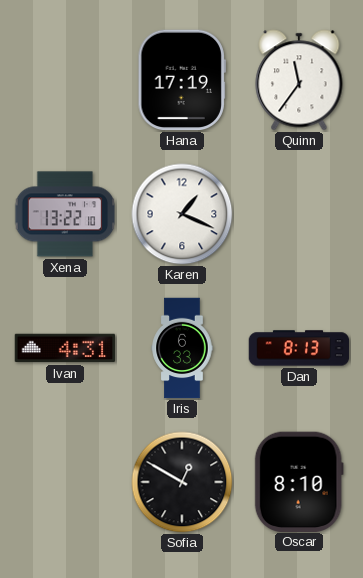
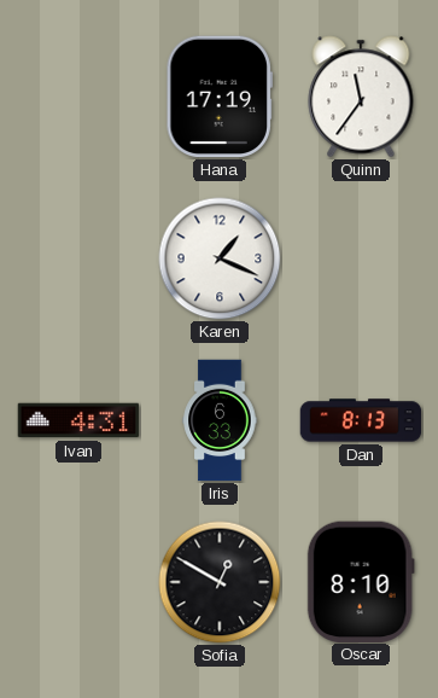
Xena: 13:22 -> none (65, 214)
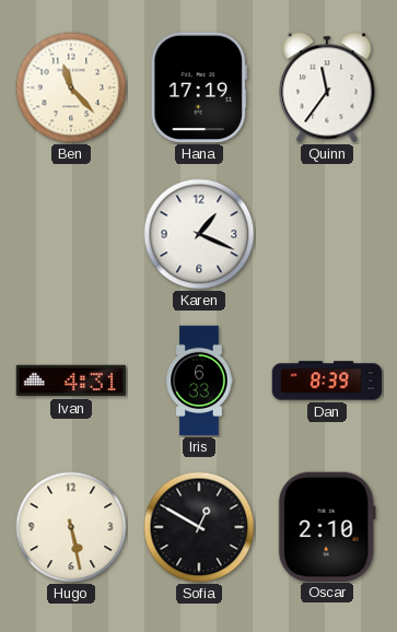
Ben: none -> 11:23 (71, 87)
Dan: 8:13 -> 8:39 (327, 381)
Hugo: none -> 5:28 (71, 527)
Oscar: 8:10 -> 2:10 (327, 526)
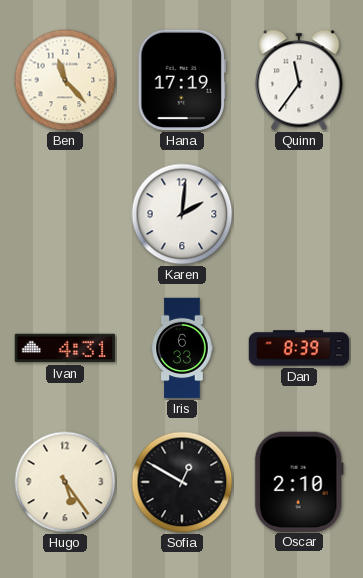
Karen: 1:19 -> 2:01 (182, 214)
Hugo: 5:28 -> 5:24 (65, 482)
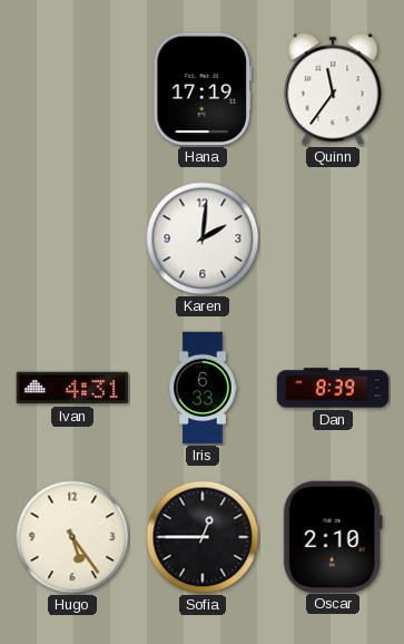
Ben: 11:23 -> none (65, 80)
Sofia: 12:50 -> 12:45 (203, 537)
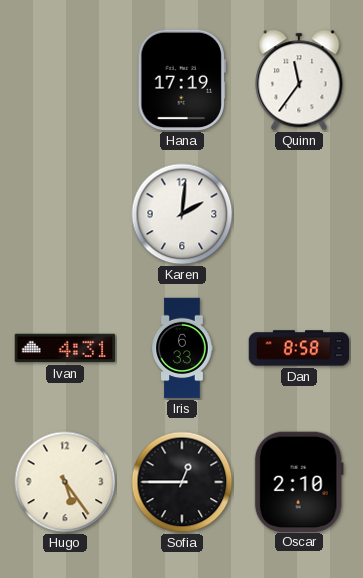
Dan: 8:39 -> 8:58 (299, 348)
